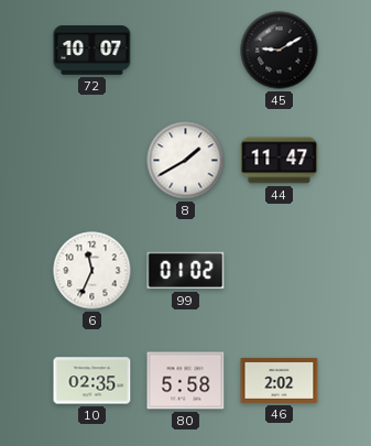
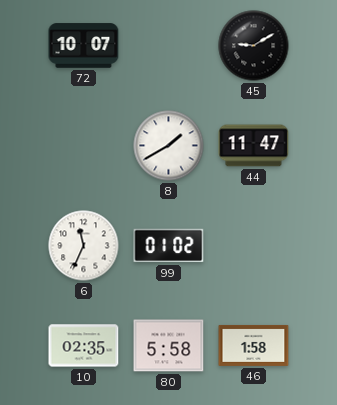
46: 2:02 -> 1:58 (254, 345)
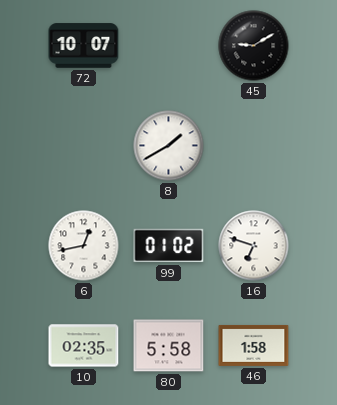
44: 11:47 -> none (254, 146)
6: 11:34 -> 12:43 (84, 246)
16: none -> 6:48 (254, 246)
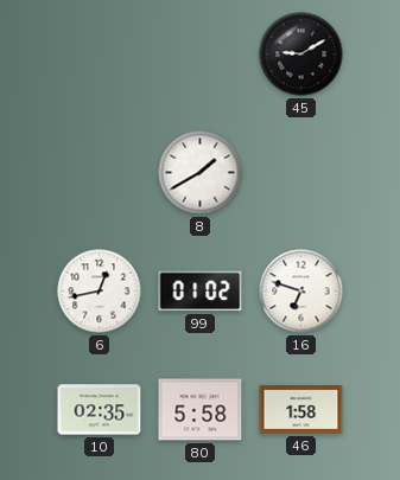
72: 10:07 -> none (84, 46)
